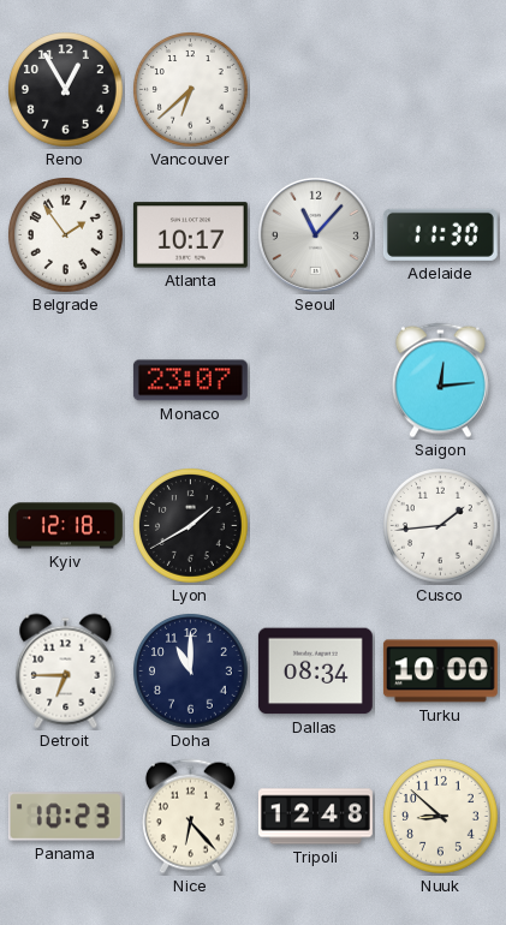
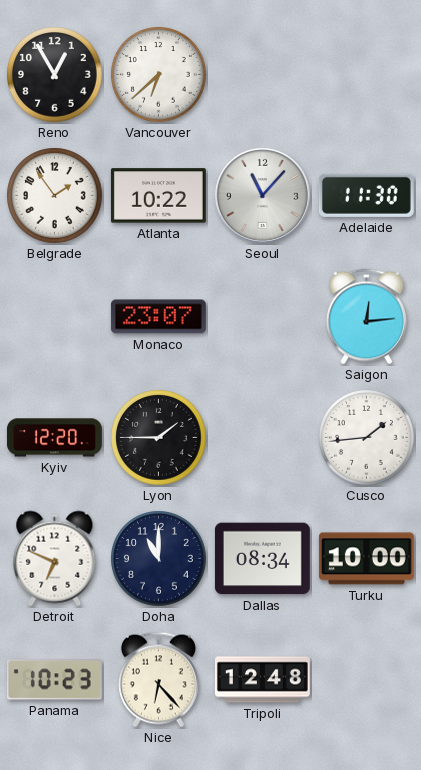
Atlanta: 10:17 -> 10:22 (158, 196)
Kyiv: 12:18 -> 12:20 (54, 438)
Lyon: 1:40 -> 1:45 (159, 438)
Detroit: 6:45 -> 6:49 (55, 559)
Nuuk: 8:52 -> none (441, 817)
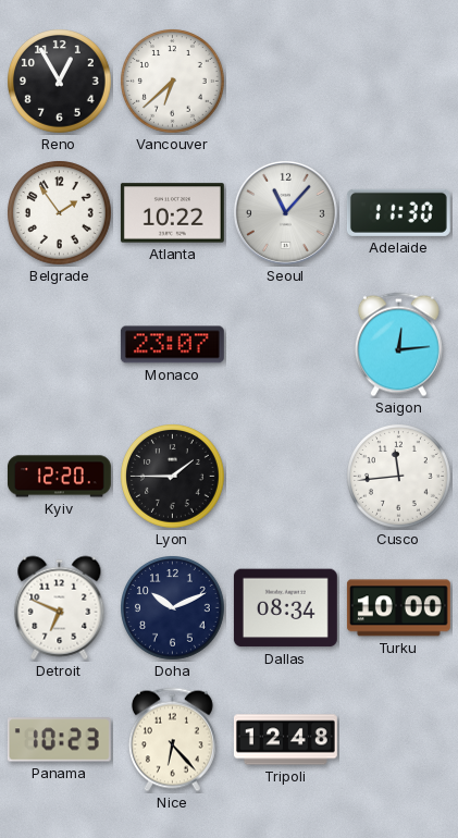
Cusco: 1:44 -> 11:44 (399, 477)
Doha: 11:00 -> 10:11 (173, 608)
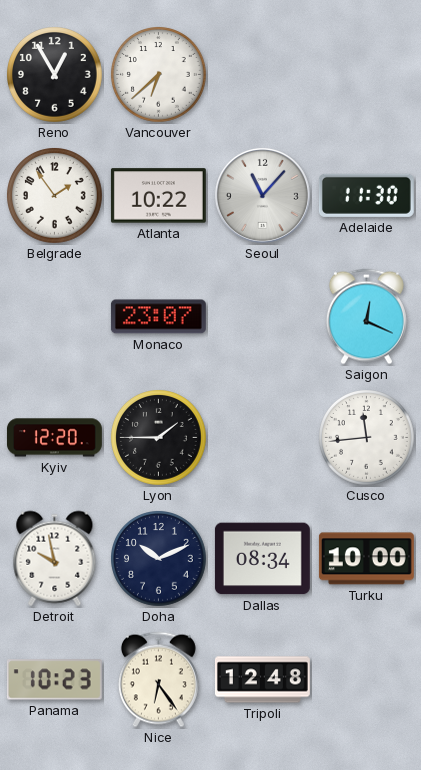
Saigon: 12:14 -> 12:19 (366, 317)
Detroit: 6:49 -> 9:58 (55, 559)
Nice: 6:23 -> 6:24 (158, 680)
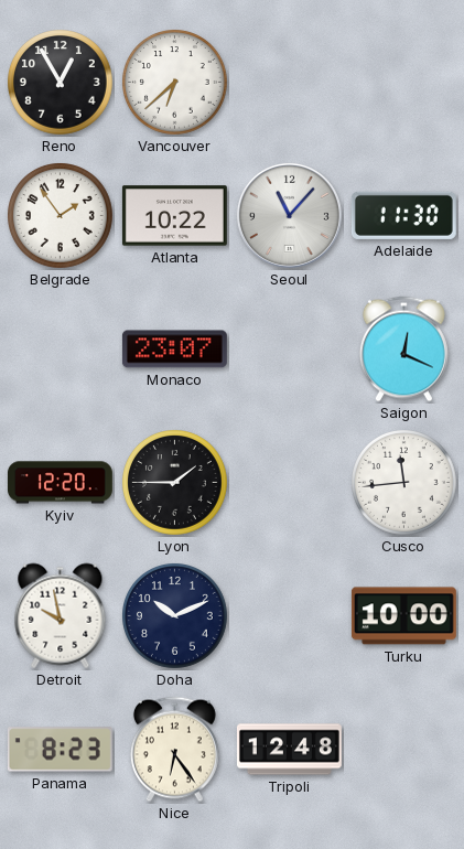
Dallas: 08:34 -> none (262, 559)
Panama: 10:23 -> 8:23 (60, 750)
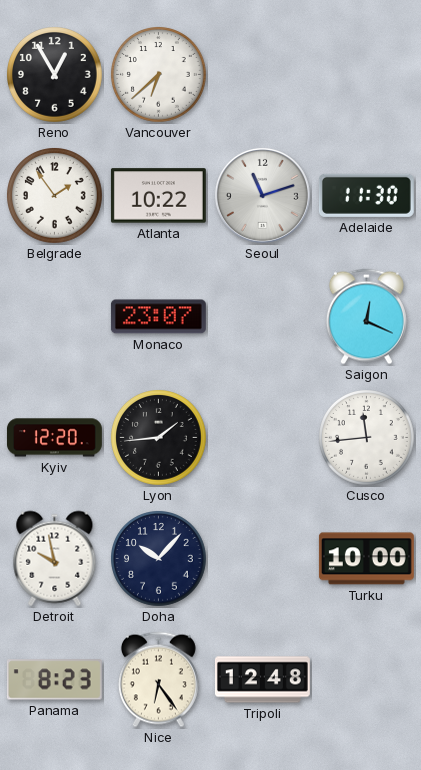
Seoul: 11:07 -> 11:12 (262, 195)
Lyon: 1:45 -> 1:44 (159, 438)
Doha: 10:11 -> 10:07 (159, 559)
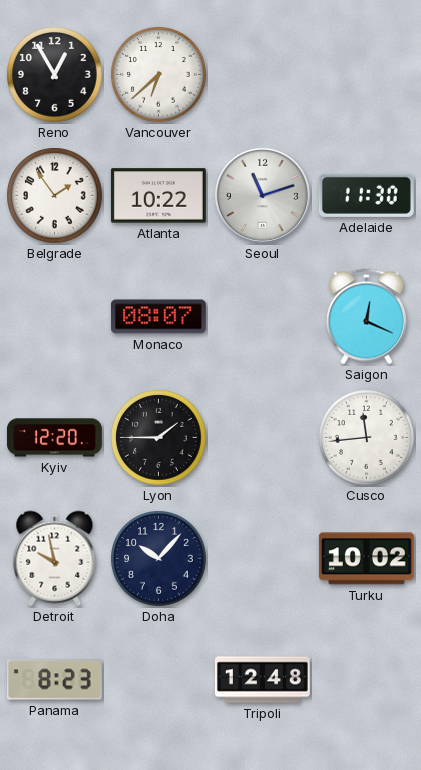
Monaco: 23:07 -> 08:07 (158, 317)
Lyon: 1:44 -> 1:45 (159, 438)
Turku: 10:00 -> 10:02 (366, 559)
Nice: 6:24 -> none (158, 680)
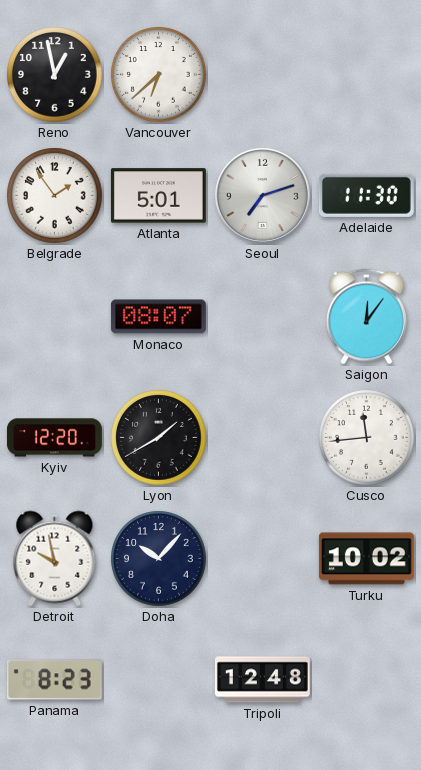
Reno: 12:55 -> 12:58 (55, 75)
Atlanta: 10:22 -> 5:01 (158, 196)
Seoul: 11:12 -> 7:12 (262, 195)
Saigon: 12:19 -> 12:06 (366, 317)
Lyon: 1:45 -> 1:40 (159, 438)
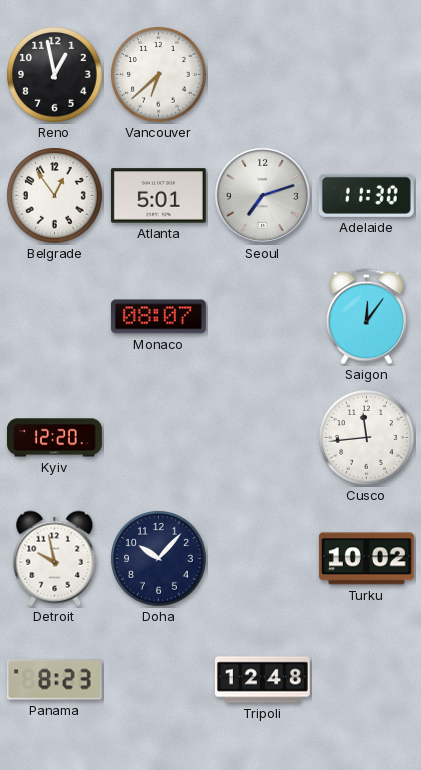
Belgrade: 1:54 -> 12:54 (55, 196)
Lyon: 1:40 -> none (159, 438)
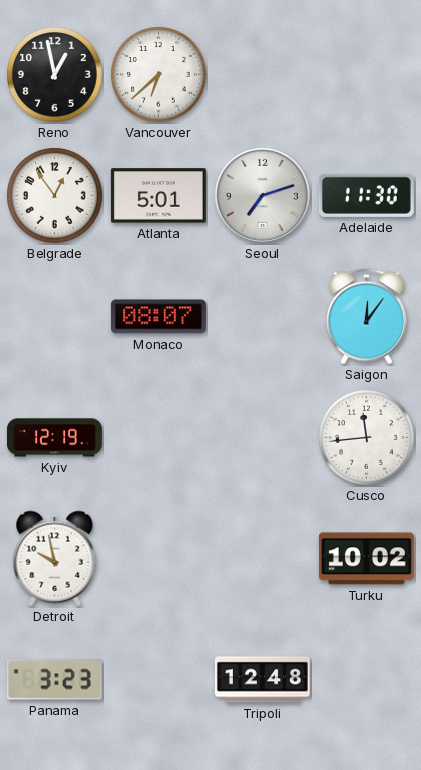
Kyiv: 12:20 -> 12:19 (54, 438)
Doha: 10:07 -> none (159, 559)
Panama: 8:23 -> 3:23 (54, 680)
